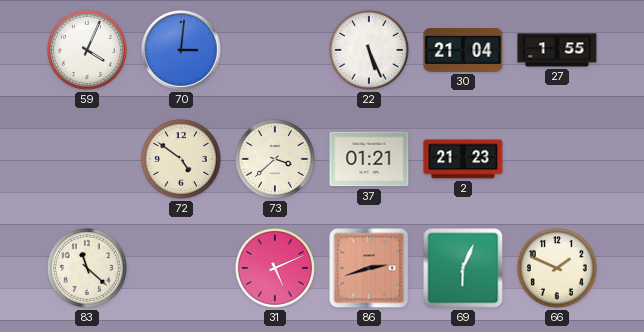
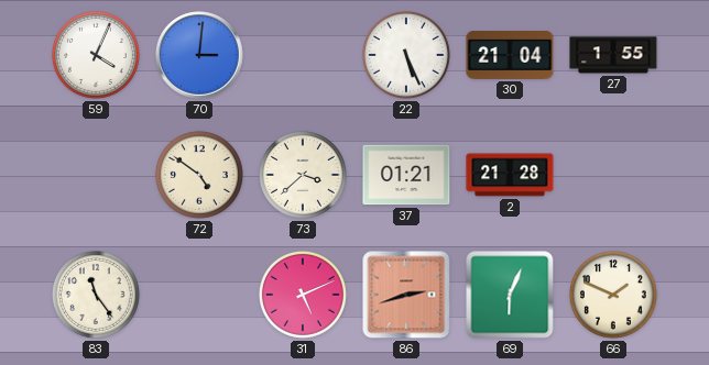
2: 21:23 -> 21:28 (510, 175)
83: 11:22 -> 11:24 (96, 295)
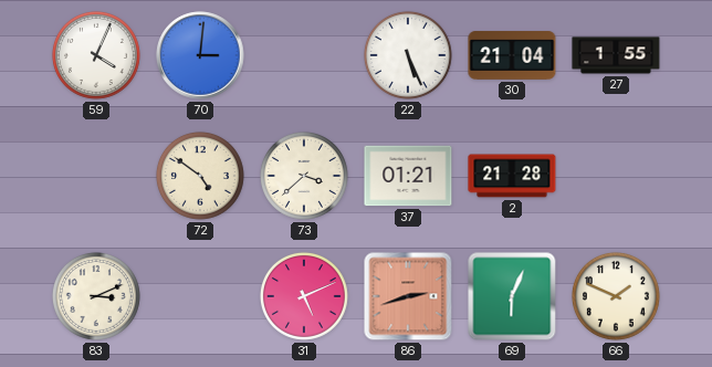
83: 11:24 -> 3:11 (96, 296)
